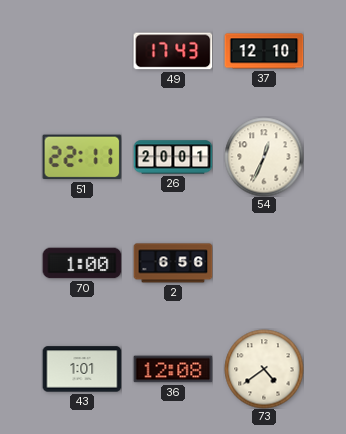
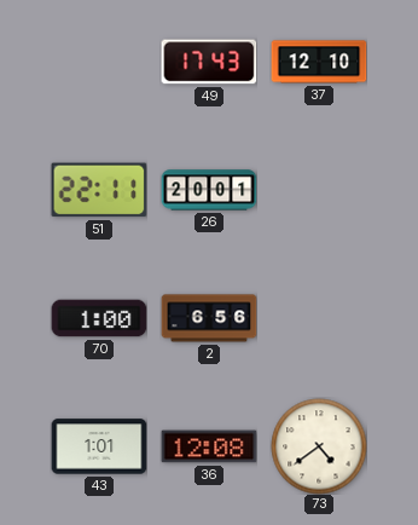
54: 12:34 -> none (264, 157)
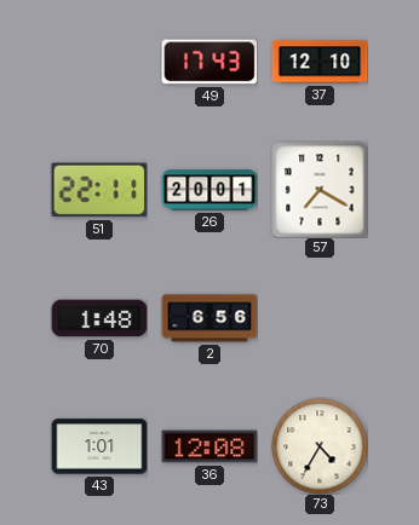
57: none -> 7:20 (320, 190)
70: 1:00 -> 1:48 (99, 318)
73: 4:39 -> 4:35 (320, 446)
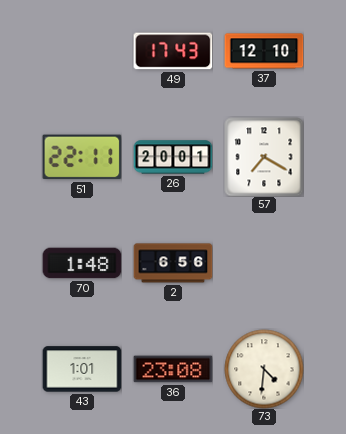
36: 12:08 -> 23:08 (173, 369)
73: 4:35 -> 4:31 (264, 369)
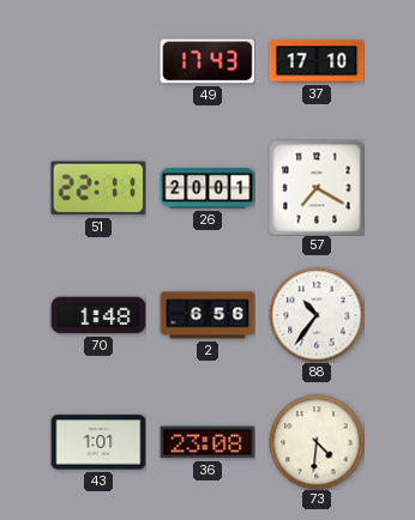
37: 12:10 -> 17:10 (317, 61)
88: none -> 10:36 (317, 315)
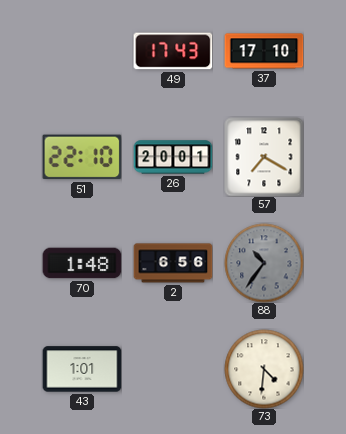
51: 22:11 -> 22:10 (82, 157)
88 dial: white -> grey (264, 263)
36: 23:08 -> none (207, 442)
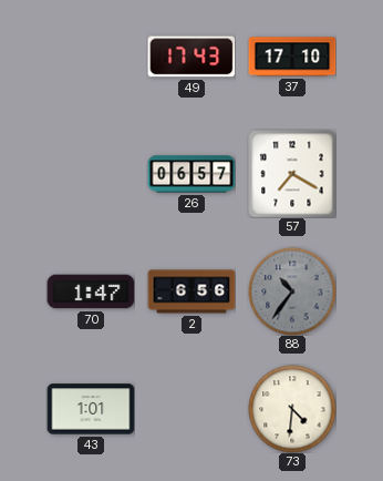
51: 22:10 -> none (82, 157)
26: 20:01 -> 06:57 (191, 174)
70: 1:48 -> 1:47 (91, 291)
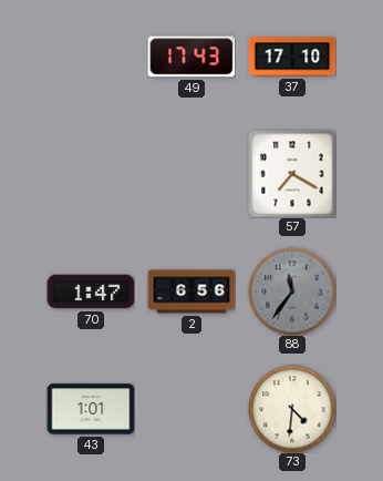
26: 06:57 -> none (191, 174)
88: 10:36 -> 11:36 (292, 291)
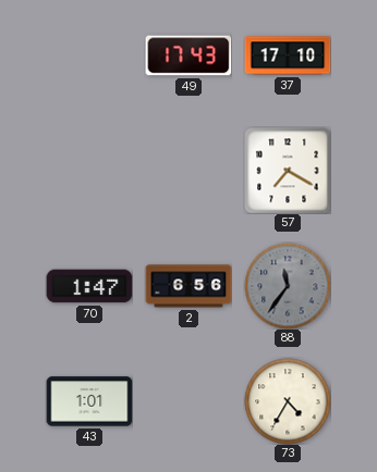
73: 4:31 -> 4:35 (288, 401)
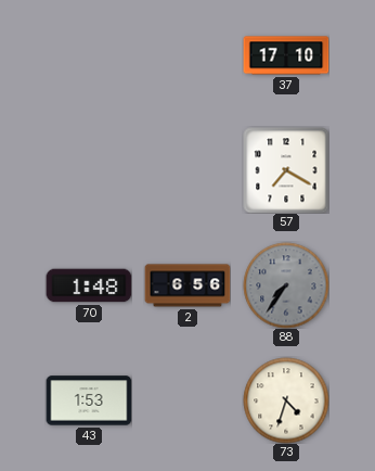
49: 17:43 -> none (188, 55)
70: 1:47 -> 1:48 (89, 285)
88: 11:36 -> 7:36 (286, 285)
43: 1:01 -> 1:53 (89, 400)
73: 4:35 -> 4:33 (286, 400)
